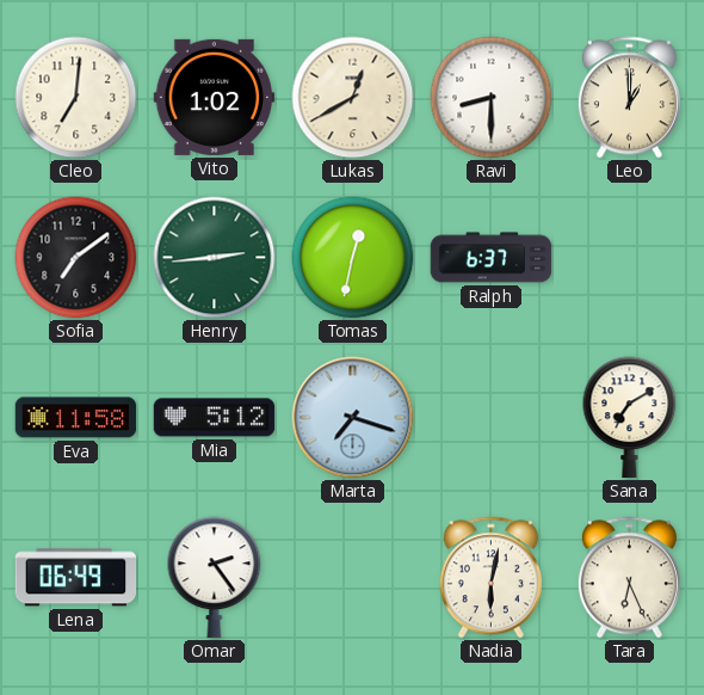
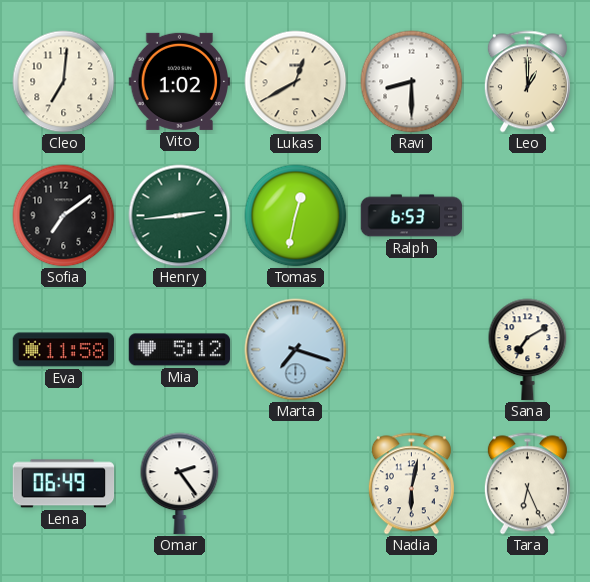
Ralph: 6:37 -> 6:53 (412, 216)
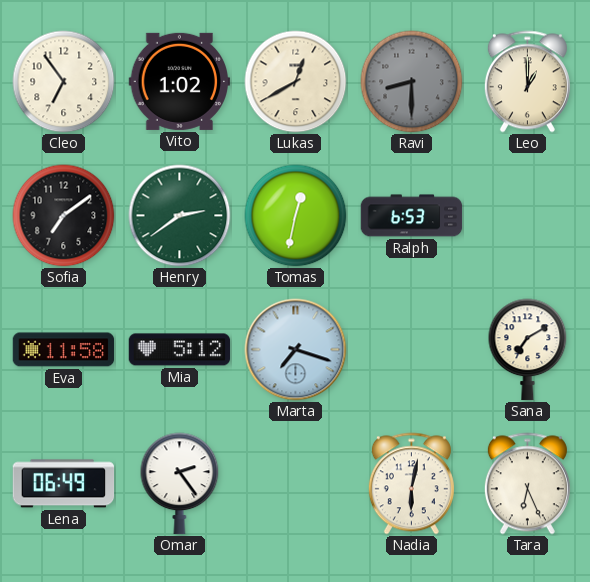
Cleo: 7:01 -> 6:54 (64, 82)
Ravi dial: white -> grey (412, 82)
Henry: 2:44 -> 2:39 (180, 216)
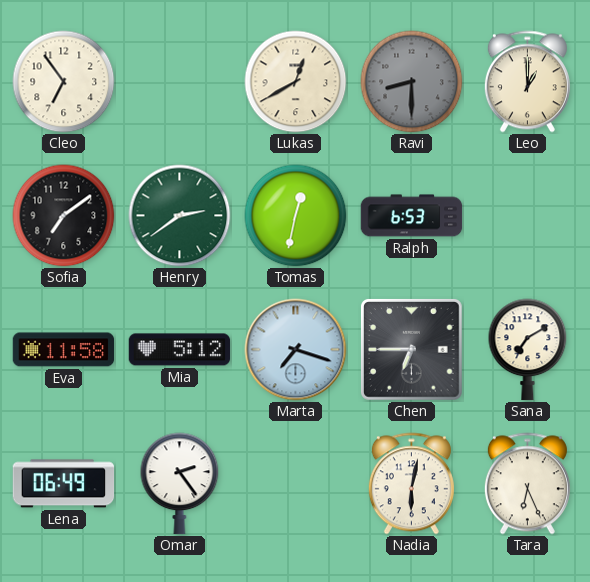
Vito: 1:02 -> none (180, 81)
Chen: none -> 6:45 (412, 350)
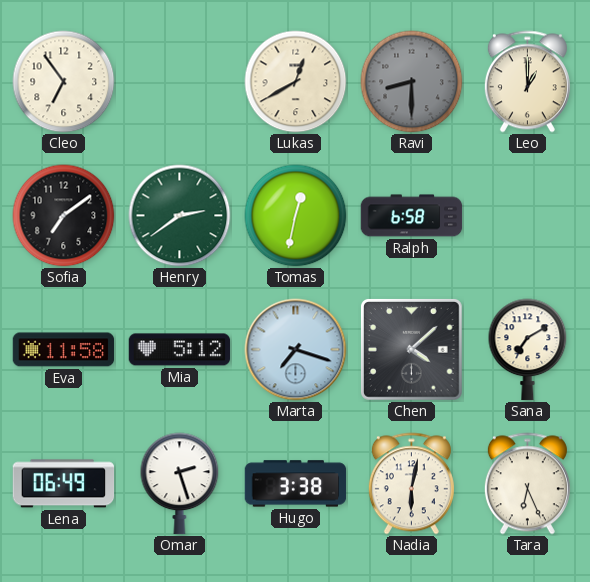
Ralph: 6:53 -> 6:58 (412, 216)
Chen: 6:45 -> 4:08 (412, 350)
Omar: 2:24 -> 2:27 (180, 484)
Hugo: none -> 3:38 (296, 484)
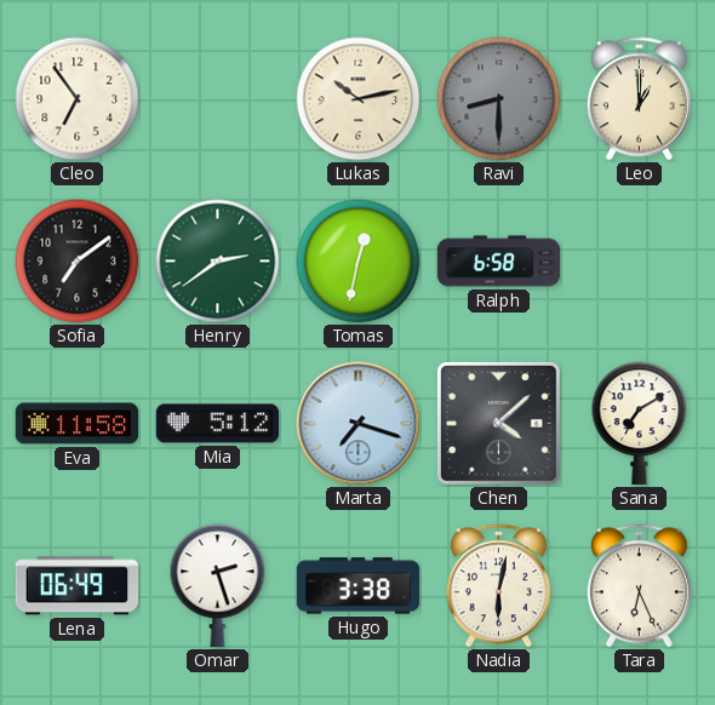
Lukas: 12:40 -> 10:13 (359, 99)
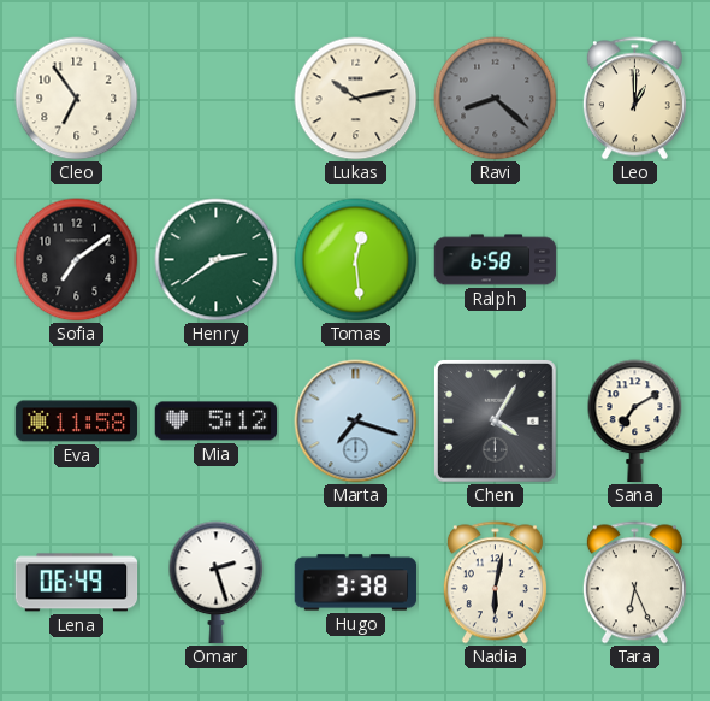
Ravi: 8:30 -> 8:22 (496, 99)
Tomas: 12:32 -> 12:29 (356, 260)
Chen: 4:08 -> 4:05 (496, 422)
